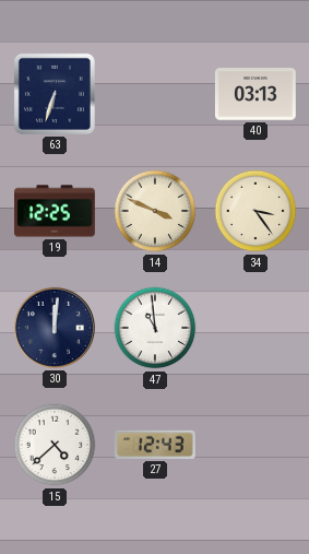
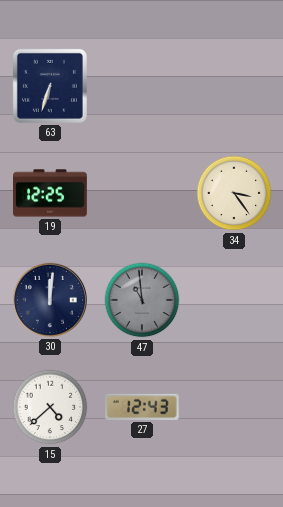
40: 03:13 -> none (255, 94)
14: 3:49 -> none (155, 211)
47 dial: white -> grey (142, 300)
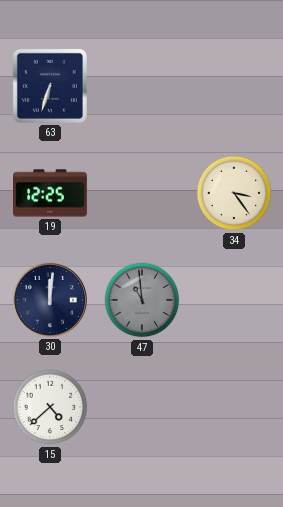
27: 12:43 -> none (142, 407)
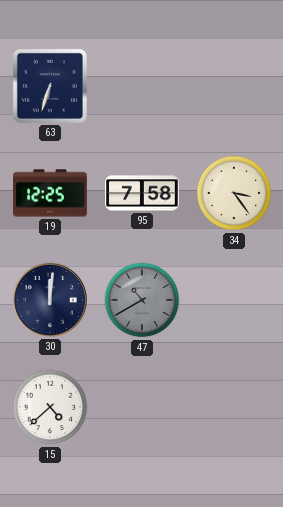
95: none -> 7:58 (143, 193)
47: 10:59 -> 10:40 (142, 300)
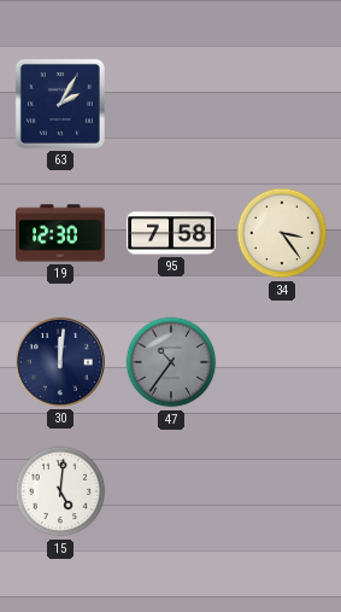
63: 6:33 -> 2:05 (60, 104)
19: 12:25 -> 12:30 (61, 233)
47: 10:40 -> 10:36 (171, 362)
15: 4:38 -> 5:01 (60, 491)
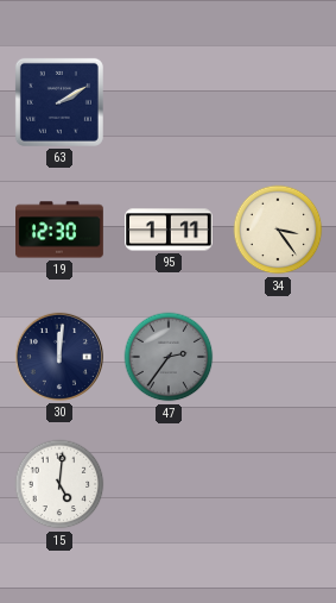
63: 2:05 -> 2:10 (59, 102)
95: 7:58 -> 1:11 (170, 230)
47: 10:36 -> 2:36 (169, 357)
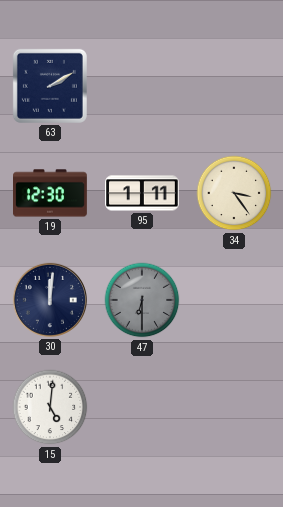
47: 2:36 -> 6:30 (142, 300)
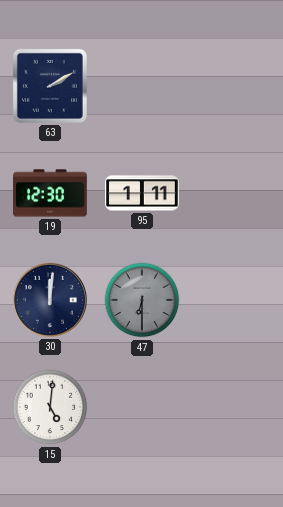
34: 3:24 -> none (234, 193)
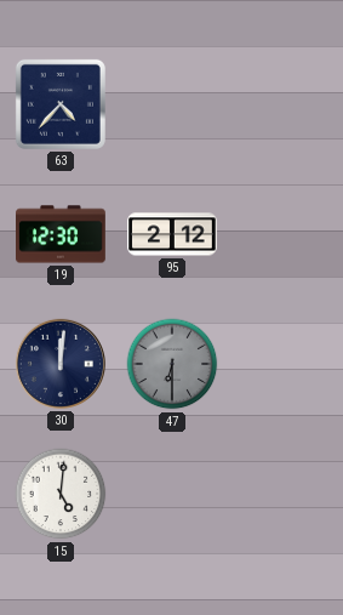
63: 2:10 -> 4:37 (61, 104)
95: 1:11 -> 2:12 (173, 234)
